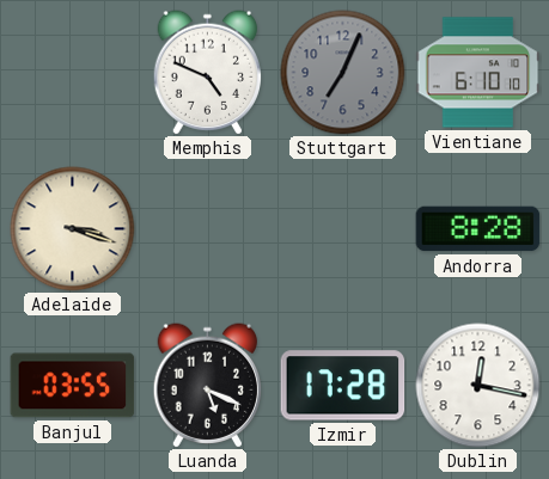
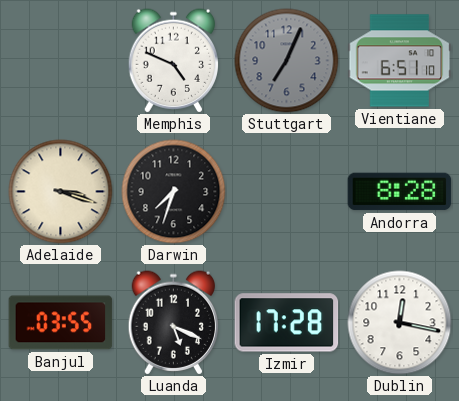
Vientiane: 6:10 -> 6:51 (400, 61)
Darwin: none -> 7:33 (174, 192)
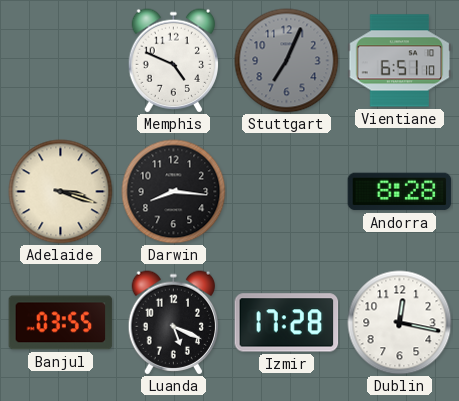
Darwin: 7:33 -> 8:16 (174, 192)
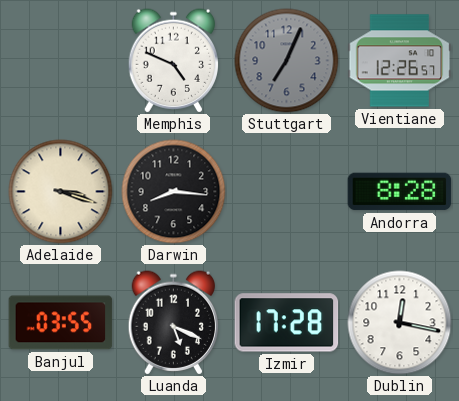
Vientiane: 6:51 -> 12:26 (400, 61)
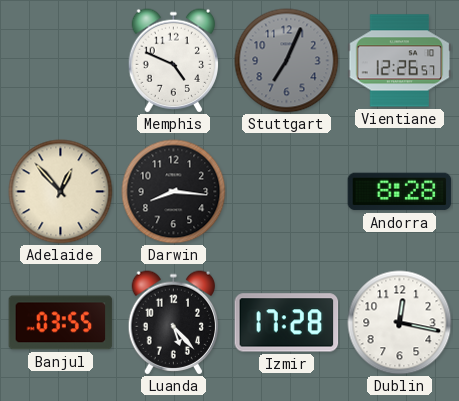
Adelaide: 3:18 -> 12:53 (61, 192)
Luanda: 5:19 -> 5:23 (174, 323)
